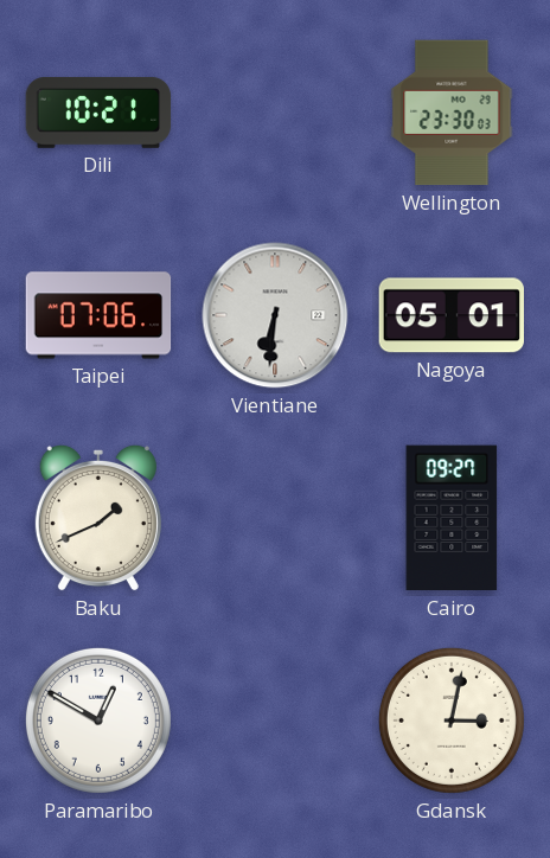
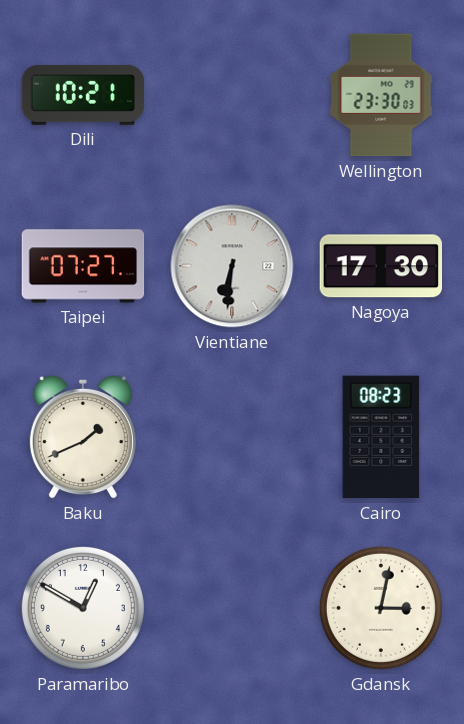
Taipei: 07:06 -> 07:27 (83, 266)
Nagoya: 05:01 -> 17:30 (380, 266)
Cairo: 09:27 -> 08:23 (381, 437)
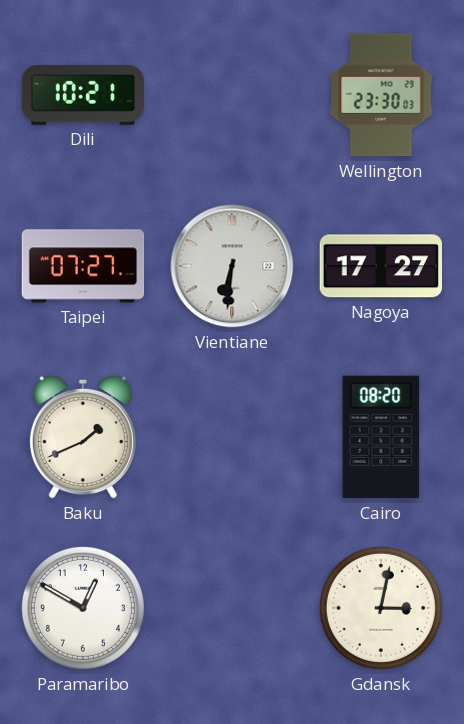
Nagoya: 17:30 -> 17:27 (380, 266)
Cairo: 08:23 -> 08:20 (381, 437)
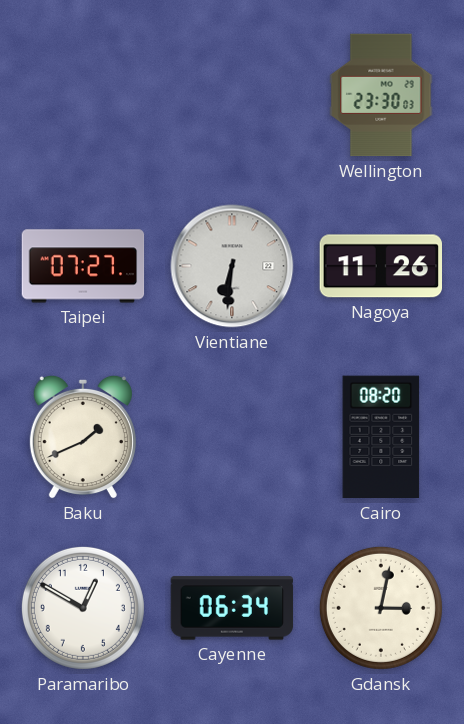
Dili: 10:21 -> none (83, 95)
Nagoya: 17:27 -> 11:26 (380, 266)
Cayenne: none -> 06:34 (232, 608)
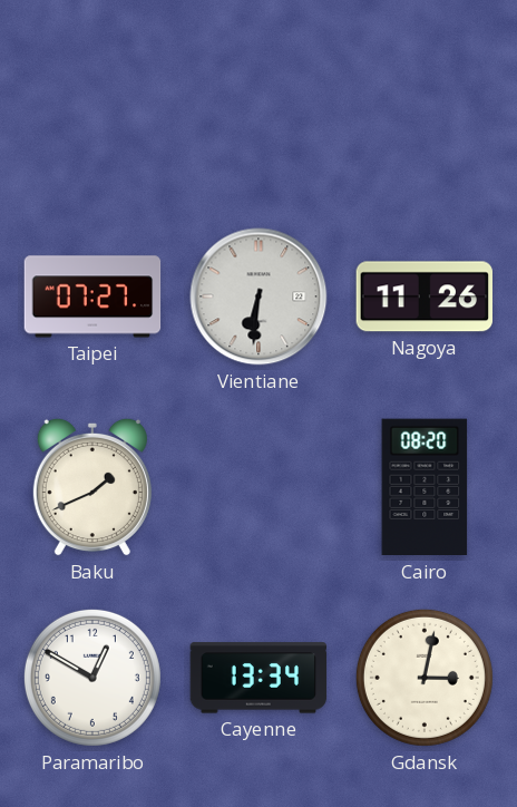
Wellington: 23:30 -> none (381, 95)
Cayenne: 06:34 -> 13:34 (258, 678)
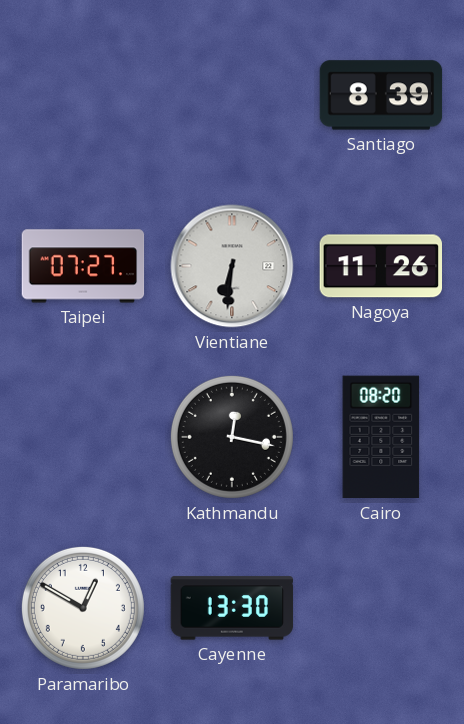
Santiago: none -> 8:39 (381, 95)
Baku: 1:41 -> none (92, 487)
Kathmandu: none -> 12:17 (232, 437)
Cayenne: 13:34 -> 13:30 (232, 608)
Gdansk: 3:02 -> none (425, 678)
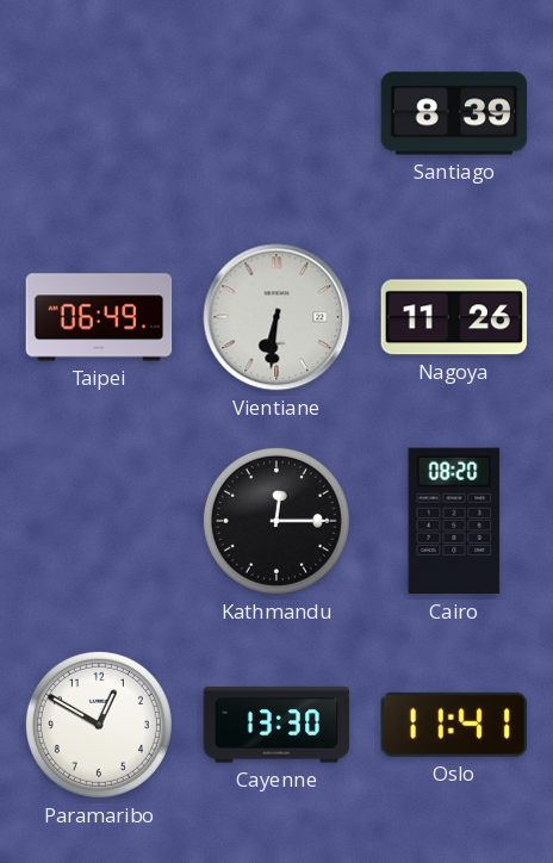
Taipei: 07:27 -> 06:49 (99, 317)
Kathmandu: 12:17 -> 12:15 (276, 521)
Oslo: none -> 11:41 (454, 725)
